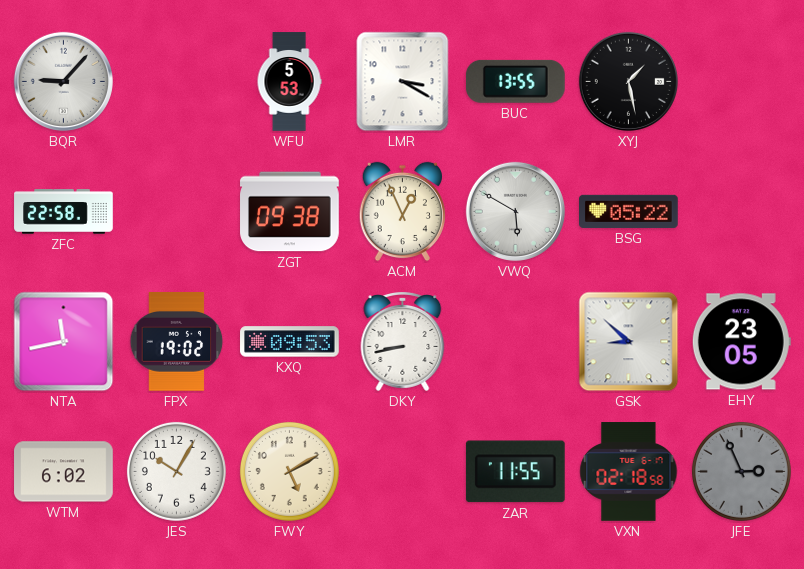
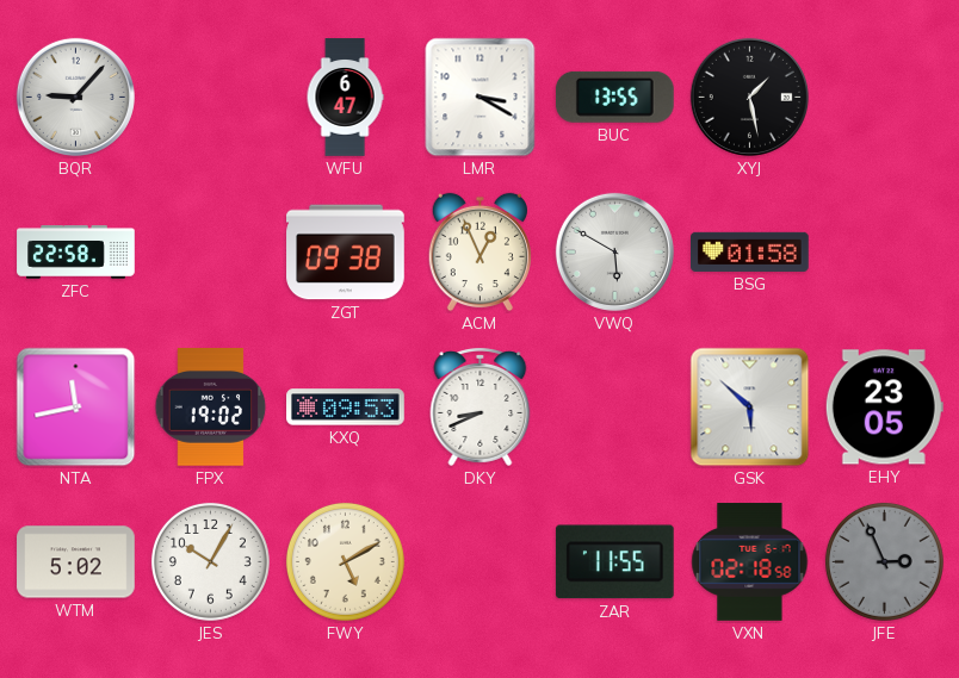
WFU: 5:53 -> 6:47 (345, 98)
BSG: 05:22 -> 01:58 (750, 251)
DKY: 8:43 -> 8:41 (481, 408)
GSK: 8:52 -> 5:52 (750, 408)
WTM: 6:02 -> 5:02 (76, 562)
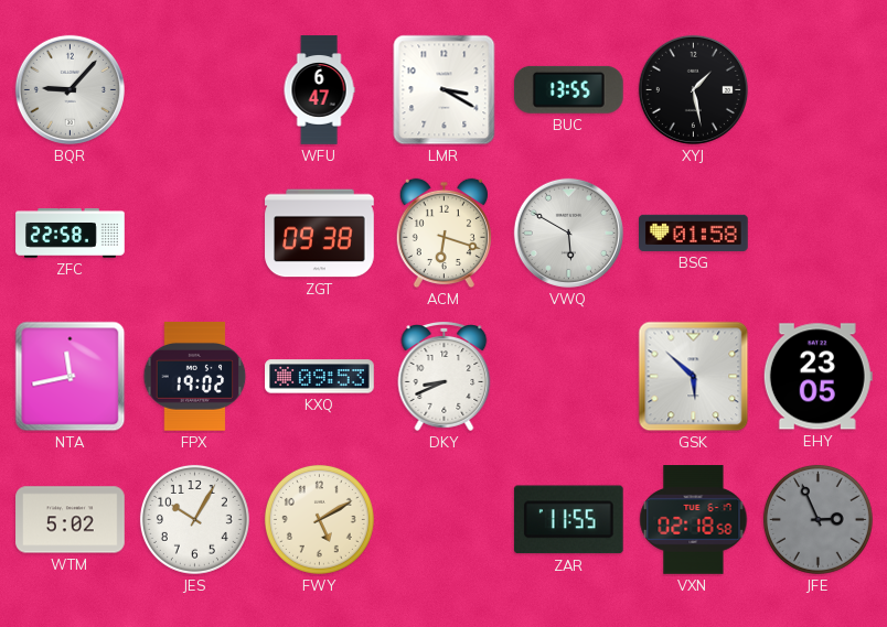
ACM: 12:56 -> 6:18 (443, 234)
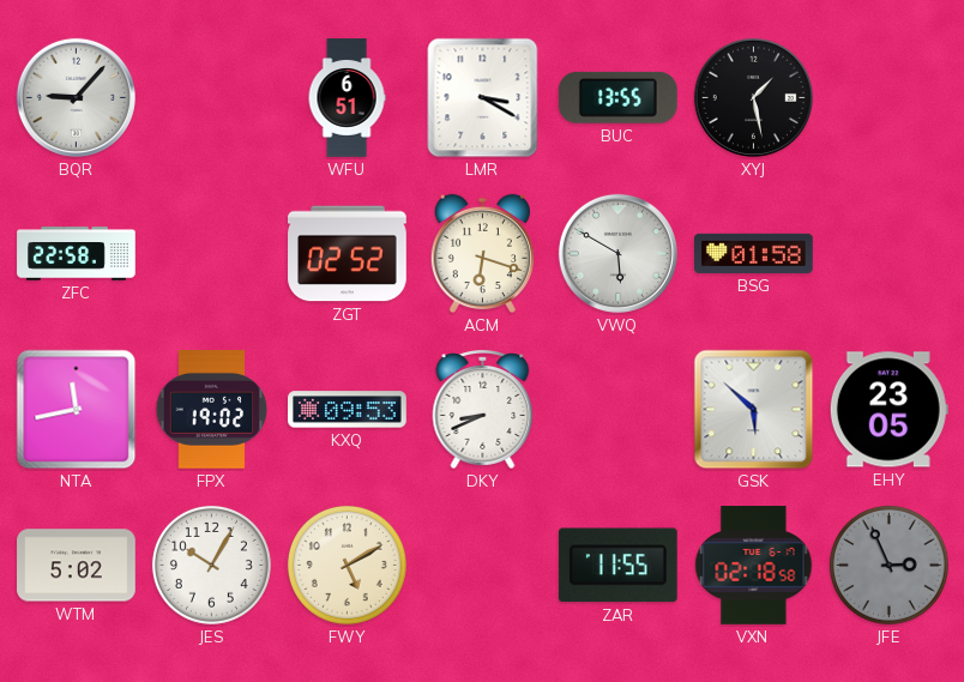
WFU: 6:47 -> 6:51 (347, 98)
ZGT: 09:38 -> 02:52 (348, 254)
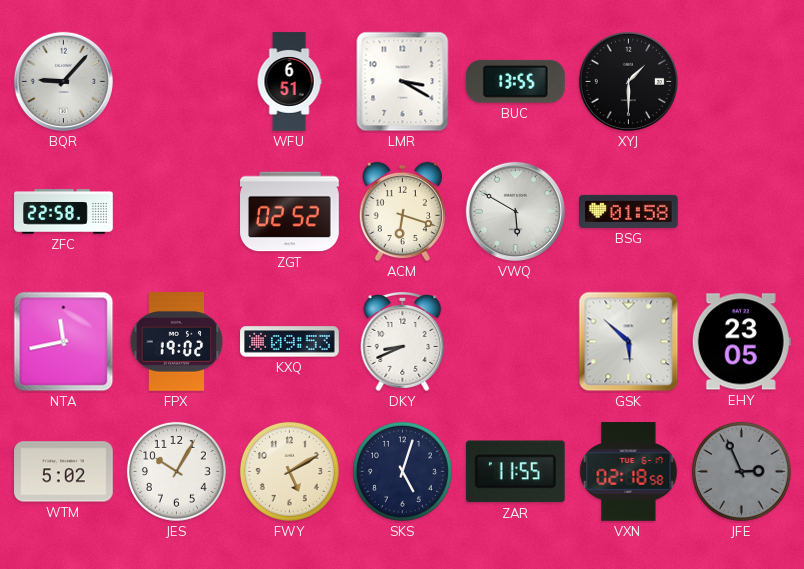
XYJ: 1:28 -> 1:30 (628, 81)
SKS: none -> 5:03 (402, 471)
